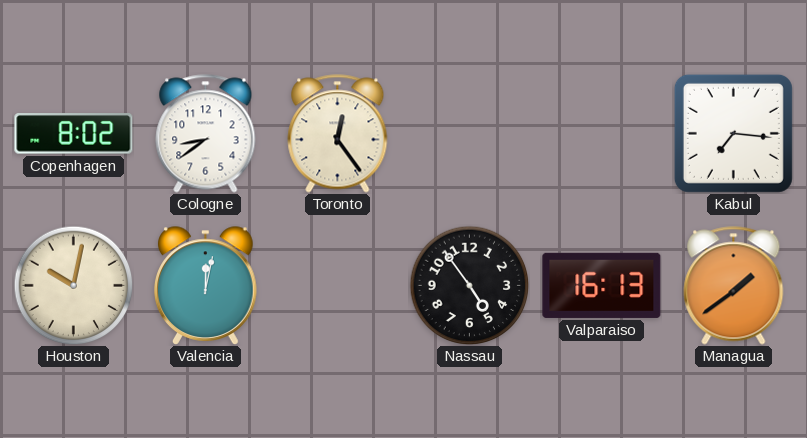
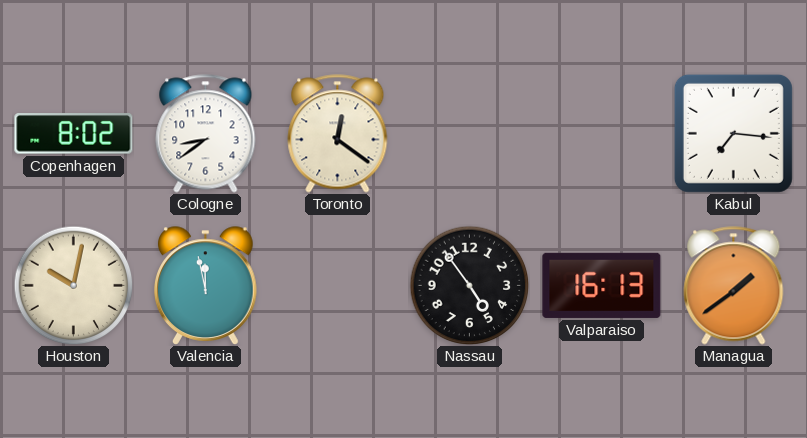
Toronto: 12:24 -> 12:21 (338, 134)
Valencia: 12:02 -> 11:58 (206, 286)
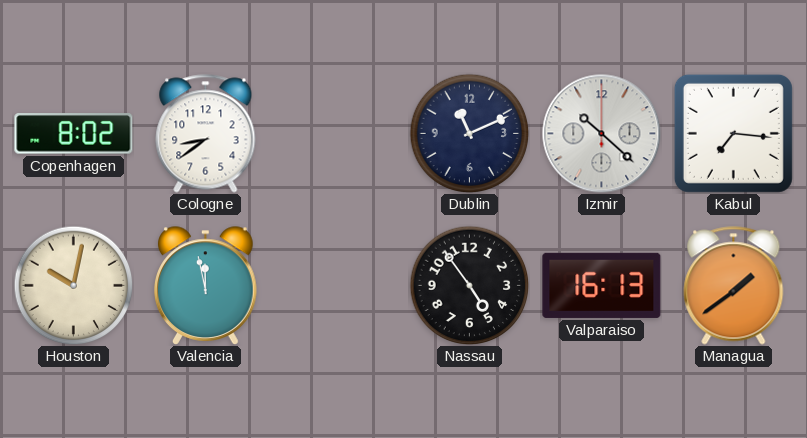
Toronto: 12:21 -> none (338, 134)
Dublin: none -> 11:11 (469, 133)
Izmir: none -> 10:22 (602, 134)
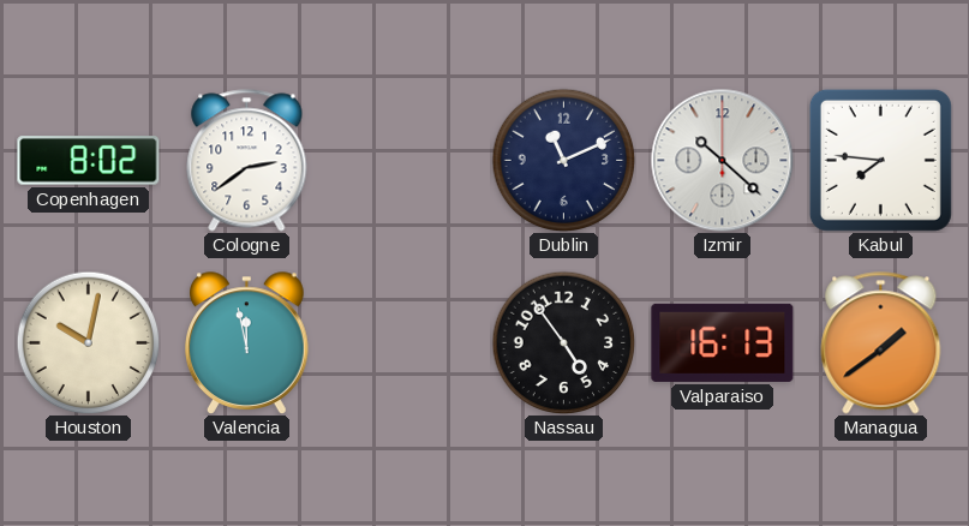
Cologne: 8:39 -> 2:39 (247, 161)
Kabul: 7:16 -> 7:46 (880, 160)
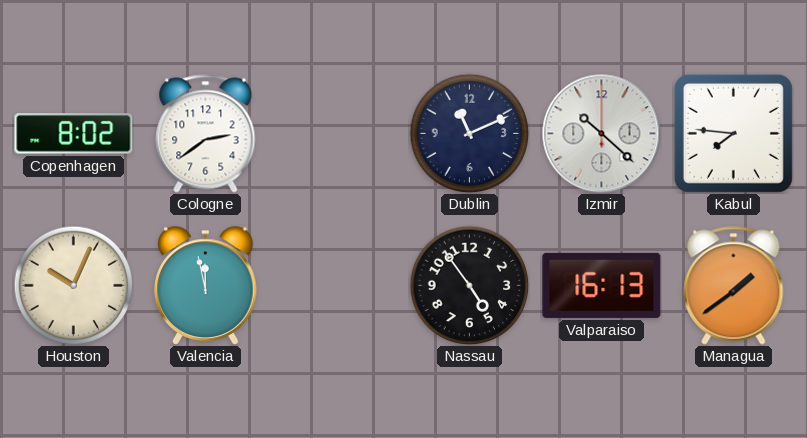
Houston: 10:02 -> 10:04 (73, 285)
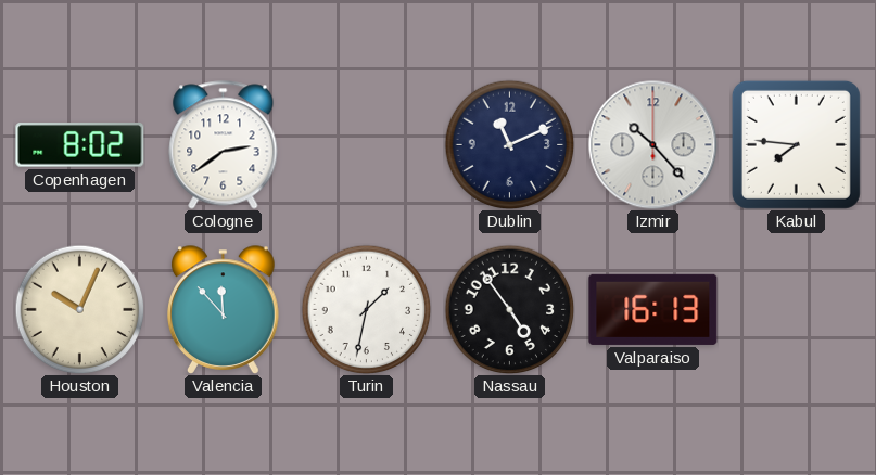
Izmir: 10:22 -> 10:23 (653, 145)
Valencia: 11:58 -> 11:53 (224, 310)
Turin: none -> 1:32 (366, 309)
Managua: 1:39 -> none (734, 286)
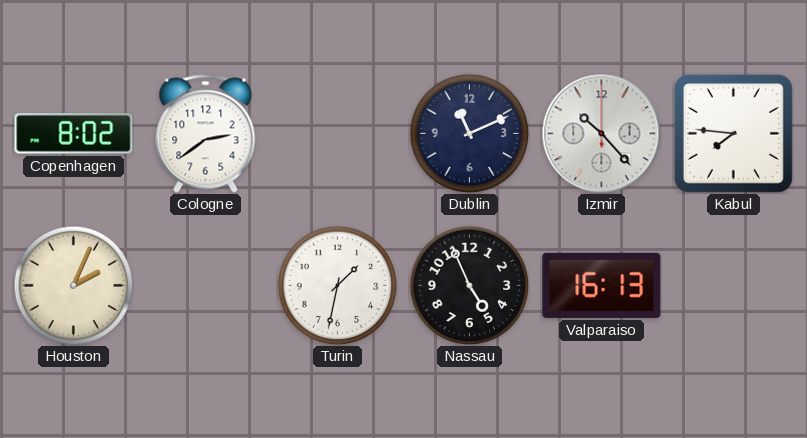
Houston: 10:04 -> 2:04 (73, 285)
Valencia: 11:53 -> none (224, 310)
Nassau: 4:54 -> 4:56 (469, 285)
